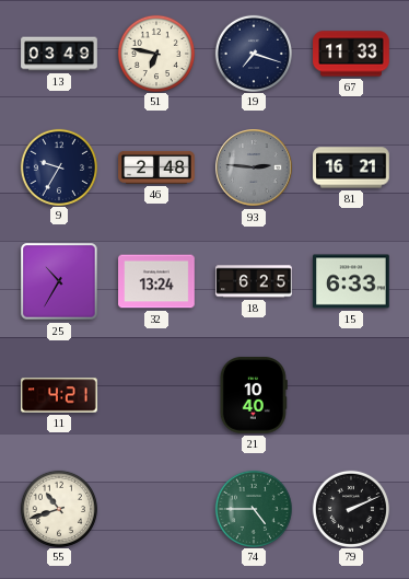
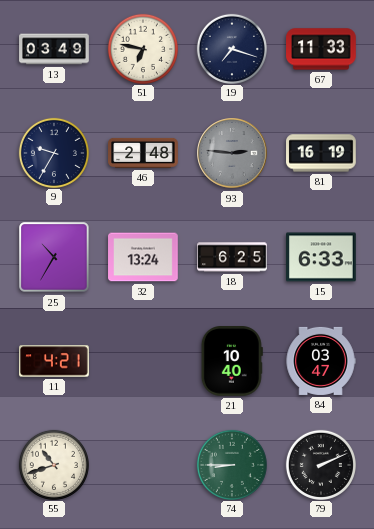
81: 16:21 -> 16:19 (321, 153)
84: none -> 03:47 (321, 361)
74: 4:45 -> 8:45 (231, 464)
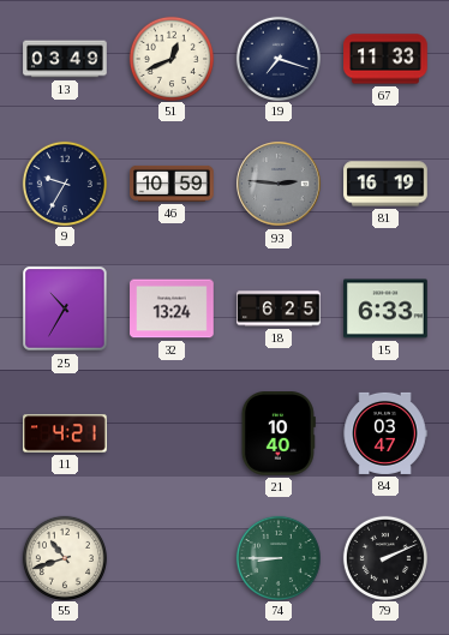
51: 6:47 -> 12:41 (170, 58)
46: 2:48 -> 10:59 (172, 184)
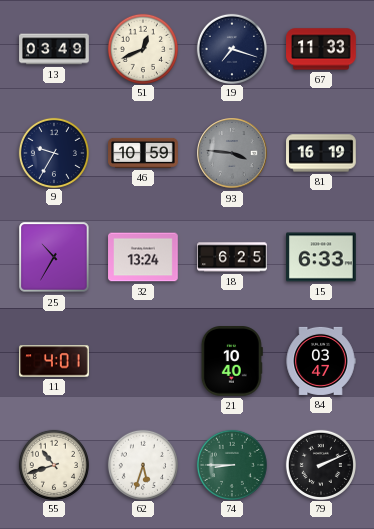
93: 2:46 -> 3:46 (232, 153)
11: 4:21 -> 4:01 (54, 361)
62: none -> 5:33 (142, 464)
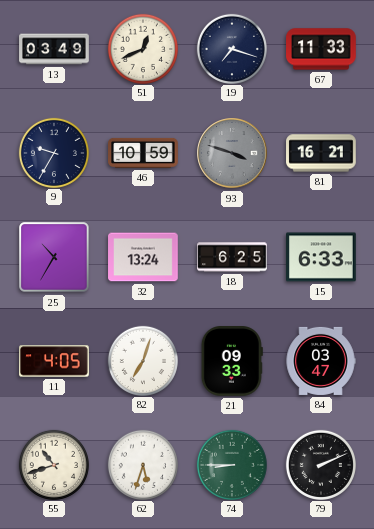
93: 3:46 -> 3:48 (232, 153)
81: 16:19 -> 16:21 (321, 153)
11: 4:01 -> 4:05 (54, 361)
82: none -> 7:03 (142, 360)
21: 10:40 -> 09:33 (232, 362)
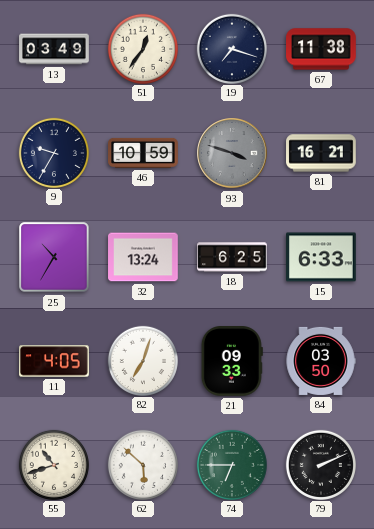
51: 12:41 -> 12:36 (142, 48)
67: 11:33 -> 11:38 (321, 49)
84: 03:47 -> 03:50 (321, 361)
62: 5:33 -> 5:52 (142, 464)
74: 8:45 -> 6:45 (231, 464)
